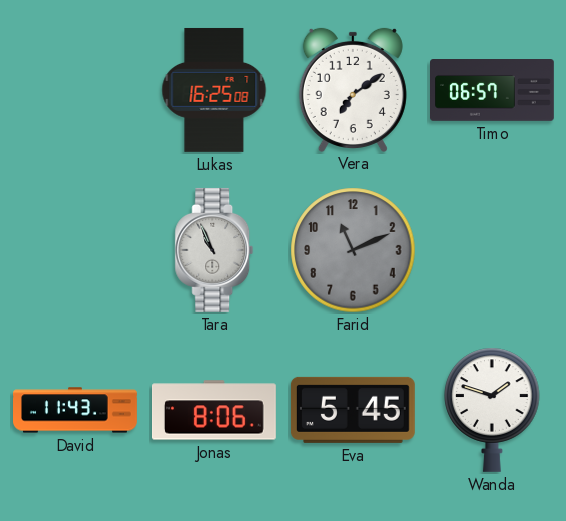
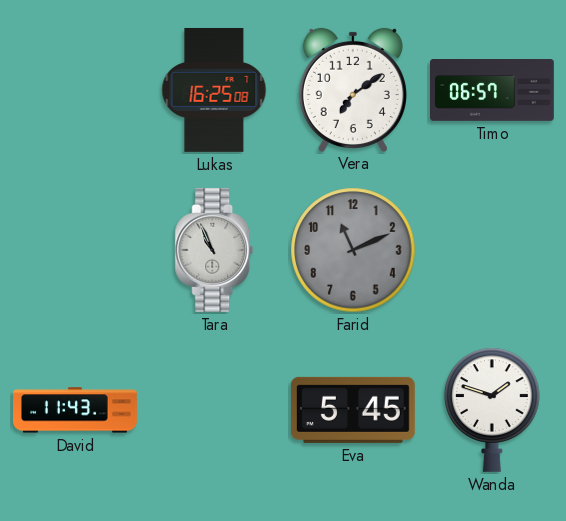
Jonas: 8:06 -> none (215, 410)
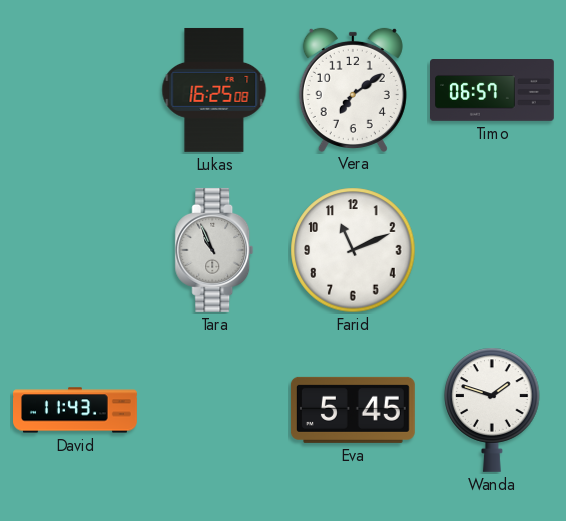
Farid dial: grey -> white (353, 250)
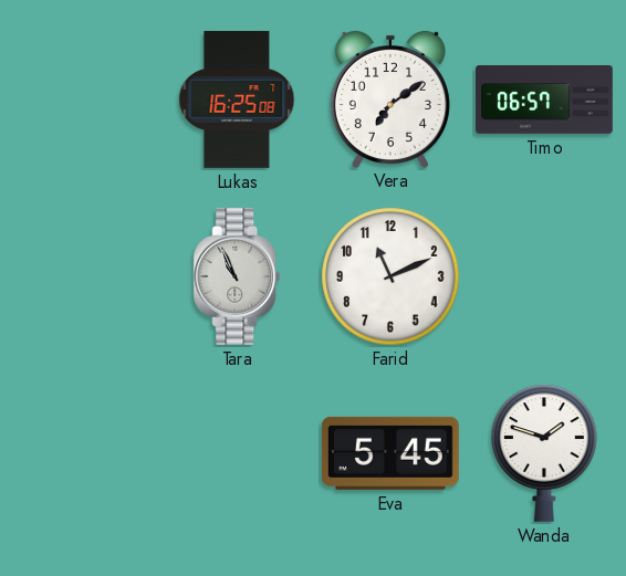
David: 11:43 -> none (76, 410)
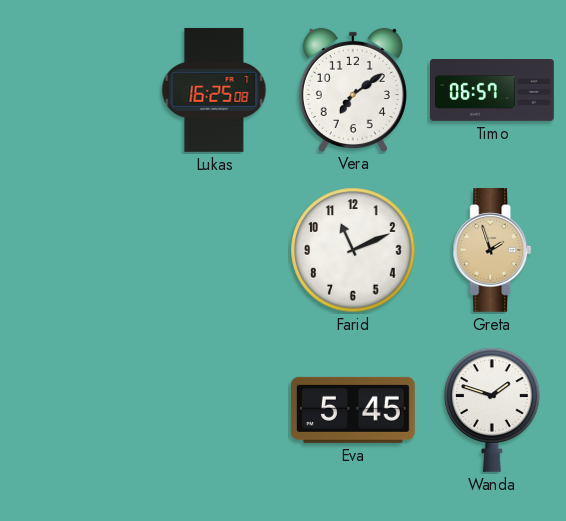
Tara: 10:56 -> none (237, 276)
Greta: none -> 1:57 (492, 250)
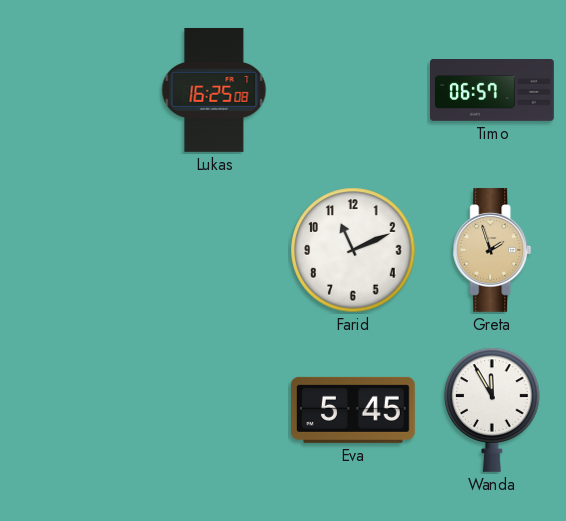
Vera: 7:09 -> none (353, 89)
Wanda: 1:48 -> 11:55 (492, 410)
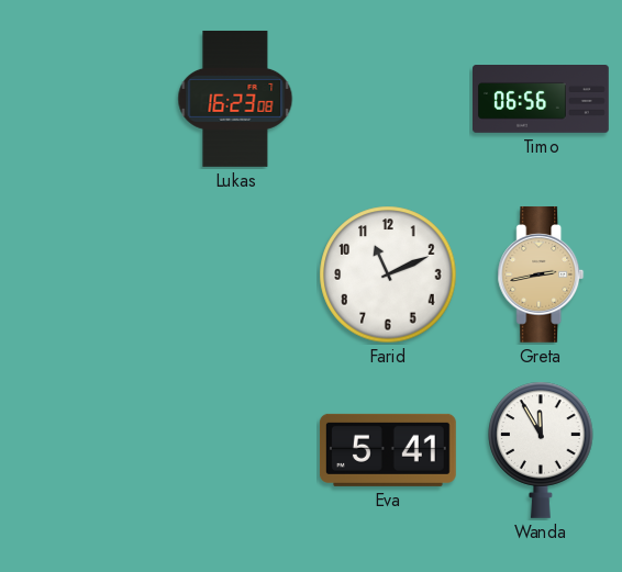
Lukas: 16:25 -> 16:23 (235, 99)
Timo: 06:57 -> 06:56 (542, 100)
Greta: 1:57 -> 2:43 (541, 274)
Eva: 5:45 -> 5:41 (388, 450)
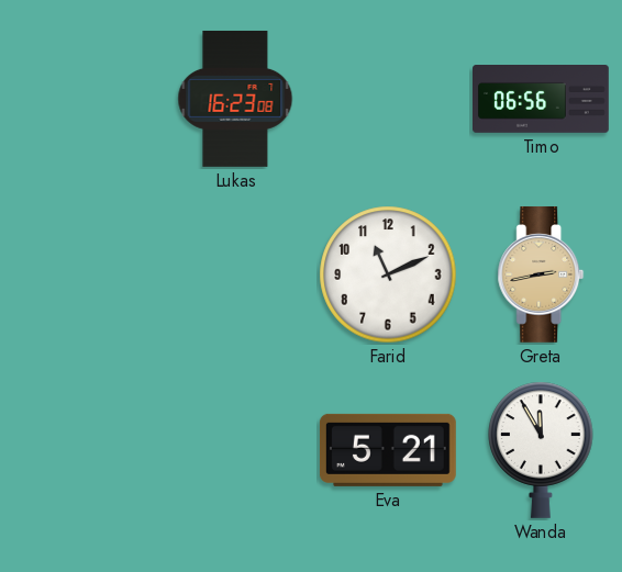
Eva: 5:41 -> 5:21 (388, 450)
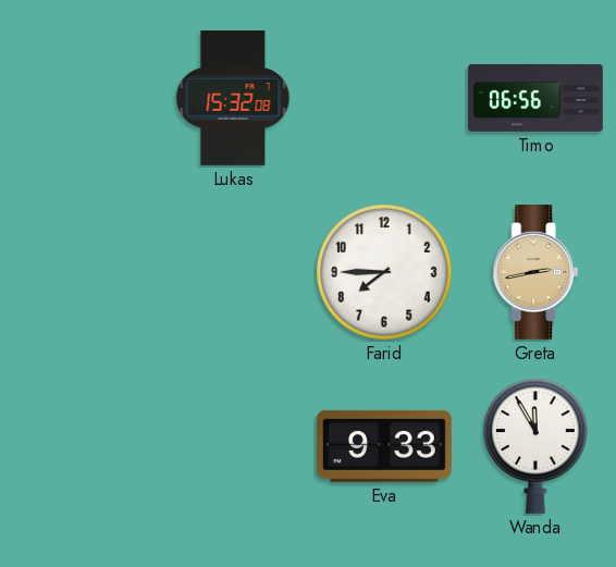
Lukas: 16:23 -> 15:32 (233, 98)
Farid: 11:11 -> 7:45 (384, 272)
Eva: 5:21 -> 9:33 (384, 446)
